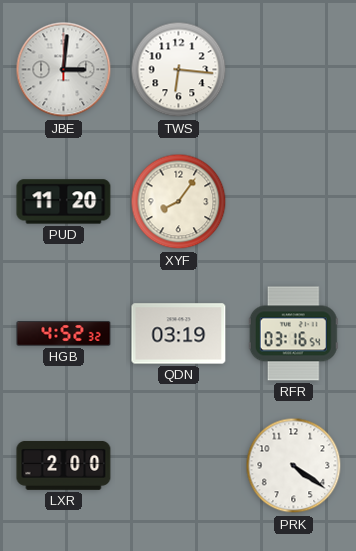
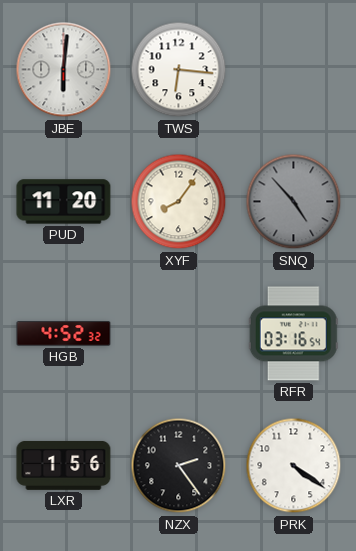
JBE: 3:01 -> 6:01 (64, 70)
SNQ: none -> 4:53 (294, 202)
QDN: 03:19 -> none (179, 334)
LXR: 2:00 -> 1:56 (64, 465)
NZX: none -> 2:24 (179, 466)
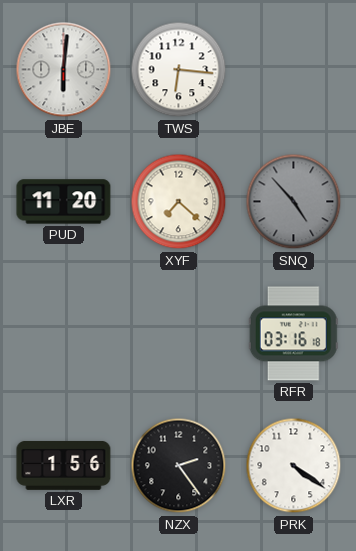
XYF: 8:06 -> 7:22 (179, 202)
HGB: 4:52 -> none (64, 334)
RFR: 03:16:54 -> 03:16:18 (293, 334)
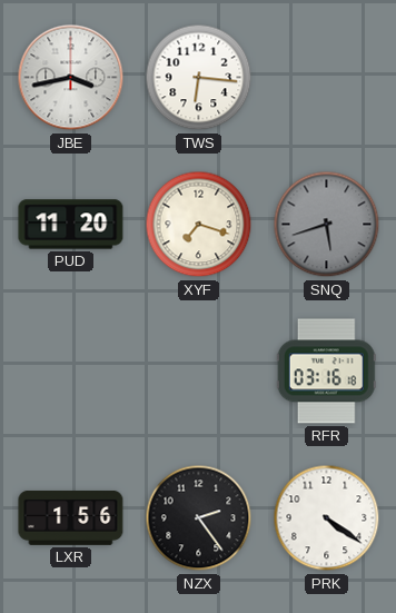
JBE: 6:01 -> 3:43 (71, 78)
XYF: 7:22 -> 7:18 (199, 225)
SNQ: 4:53 -> 5:42 (327, 225)
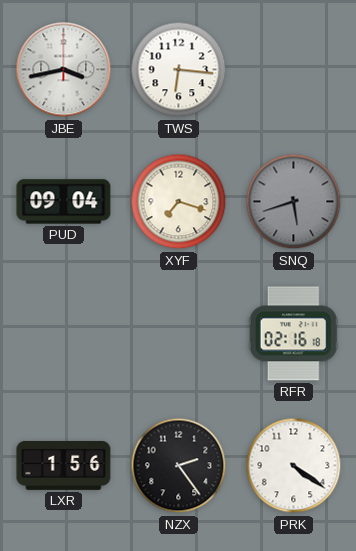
PUD: 11:20 -> 09:04 (64, 202)
RFR: 03:16 -> 02:16 (293, 334)
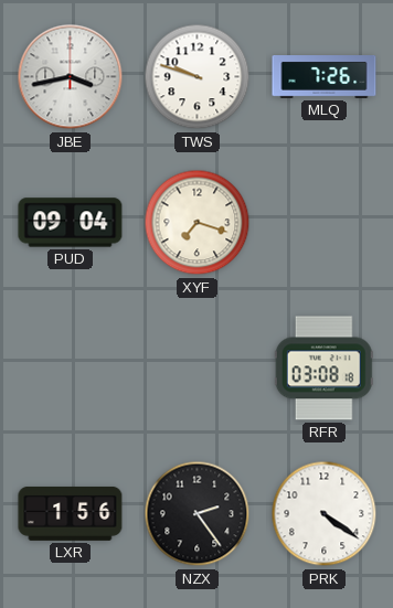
TWS: 6:16 -> 9:48 (198, 77)
MLQ: none -> 7:26 (325, 77)
SNQ: 5:42 -> none (294, 202)
RFR: 02:16 -> 03:08 (323, 369)
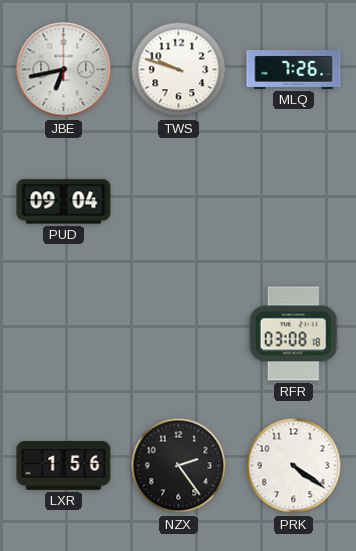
JBE: 3:43 -> 6:43 (64, 70)
XYF: 7:18 -> none (198, 223)
